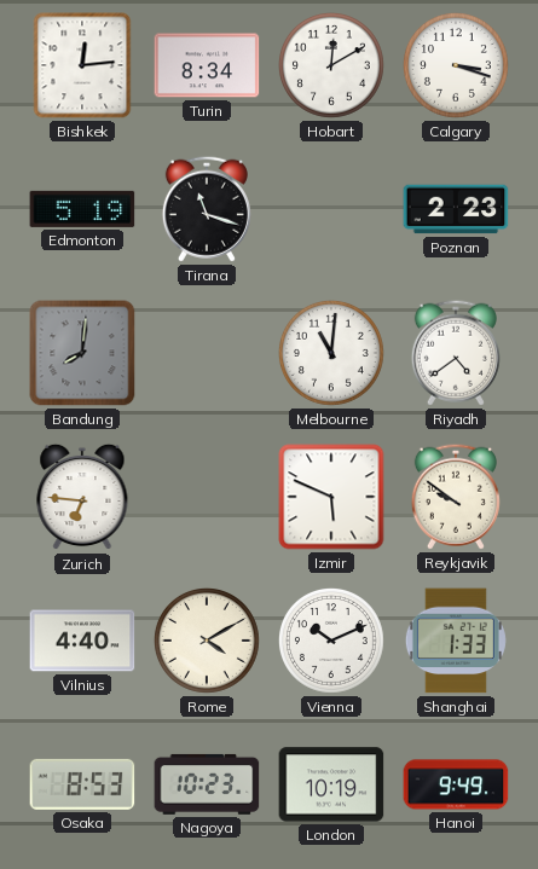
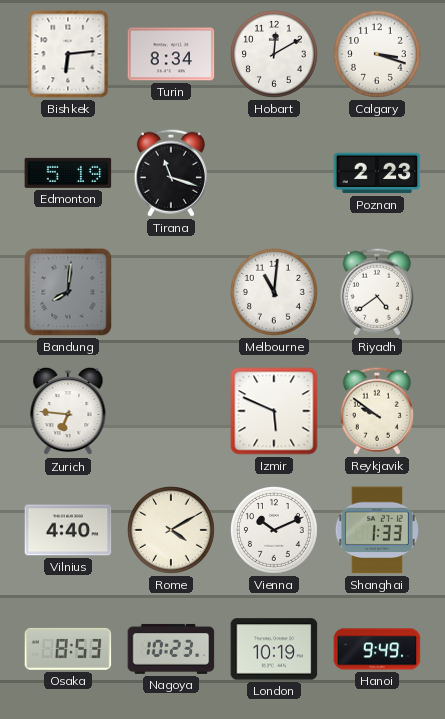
Bishkek: 12:14 -> 6:14 (68, 54)
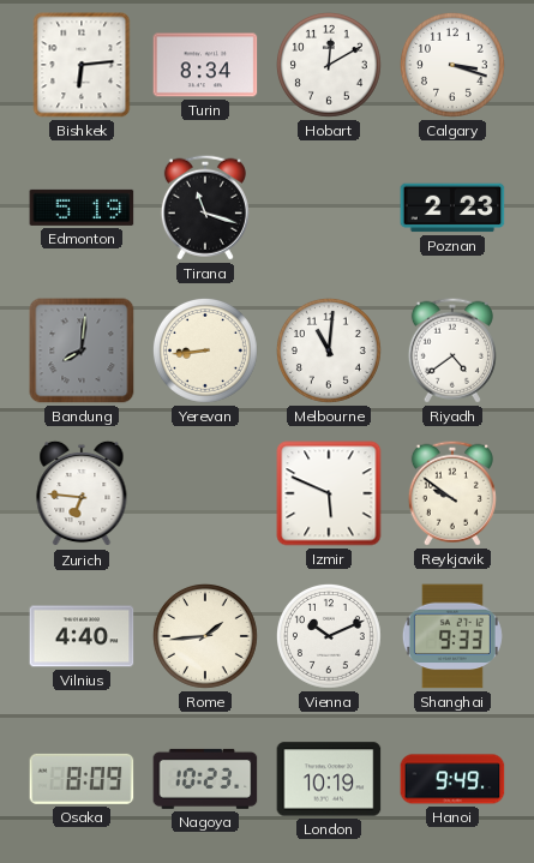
Yerevan: none -> 8:44 (205, 350)
Rome: 4:10 -> 1:44 (205, 636)
Shanghai: 1:33 -> 9:33 (452, 636)
Osaka: 8:53 -> 8:09 (82, 779)
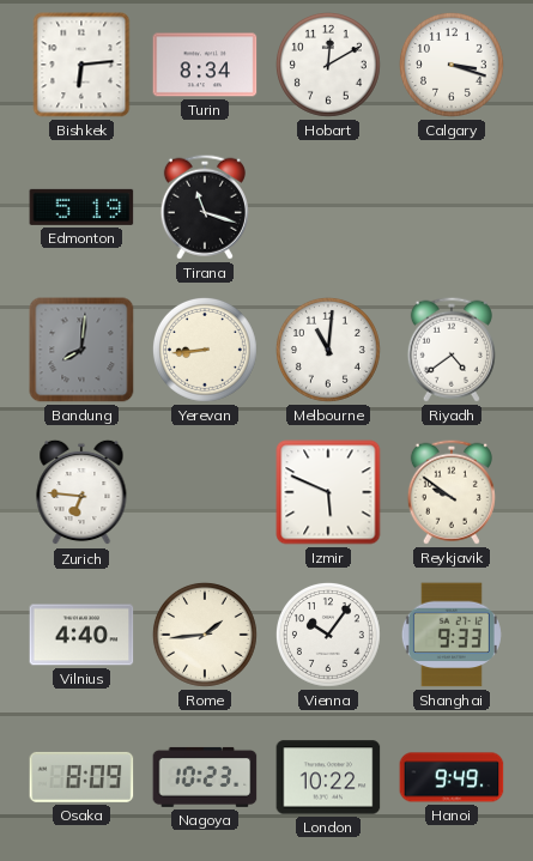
Poznan: 2:23 -> none (452, 208)
Vienna: 10:11 -> 10:06 (328, 635)
London: 10:19 -> 10:22 (328, 777)
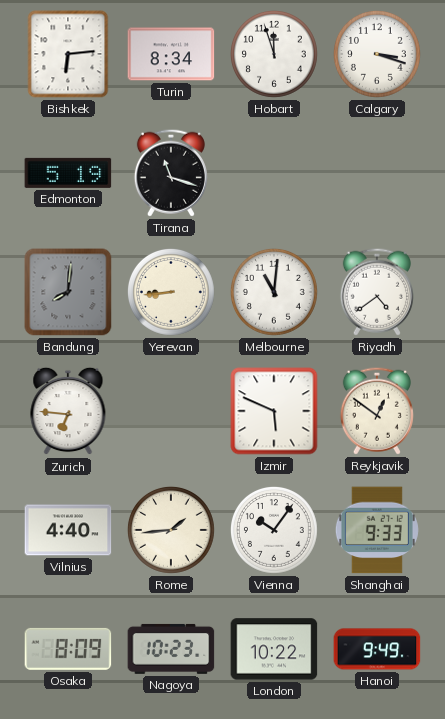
Hobart: 12:10 -> 11:57 (274, 54)
Reykjavik: 9:51 -> 12:51 (377, 411)
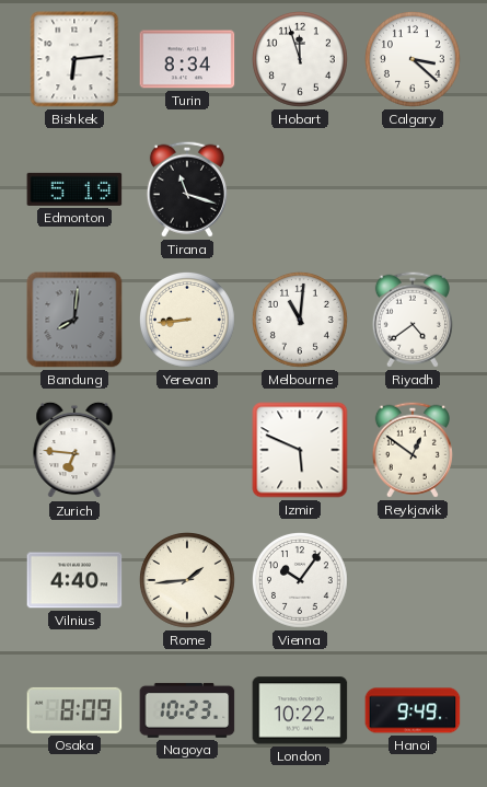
Calgary: 3:18 -> 3:22 (413, 59)
Shanghai: 9:33 -> none (377, 530)
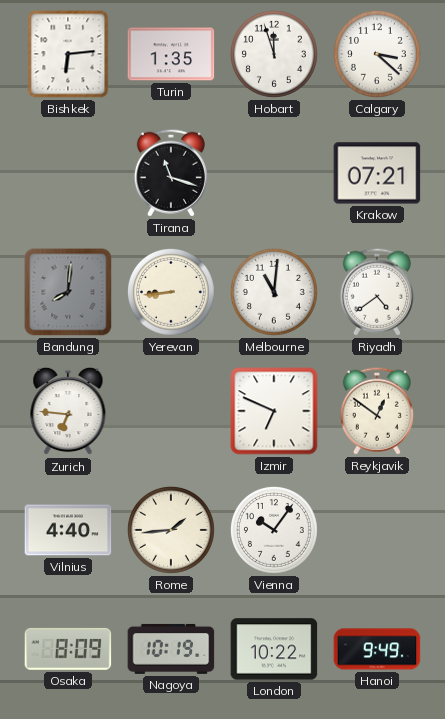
Turin: 8:34 -> 1:35 (171, 54)
Edmonton: 5:19 -> none (74, 189)
Krakow: none -> 07:21 (377, 173)
Izmir: 5:49 -> 6:49 (274, 411)
Nagoya: 10:23 -> 10:19 (171, 649)
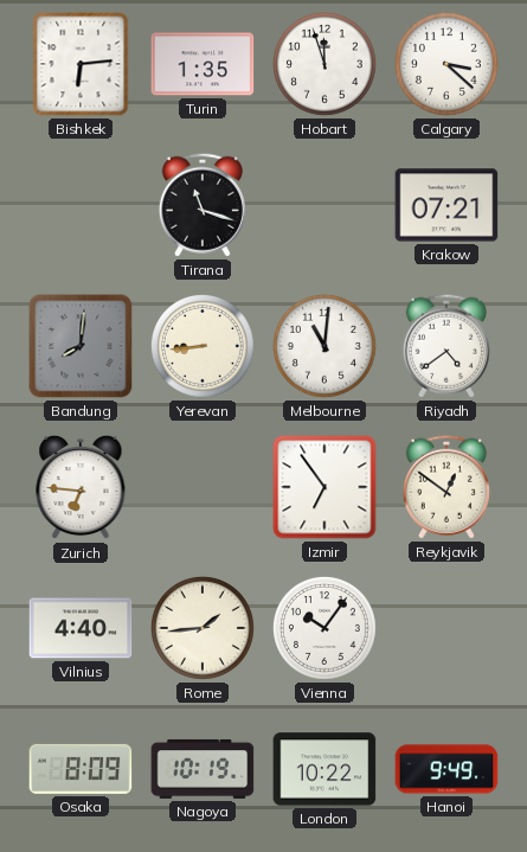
Izmir: 6:49 -> 6:54 (324, 487)
